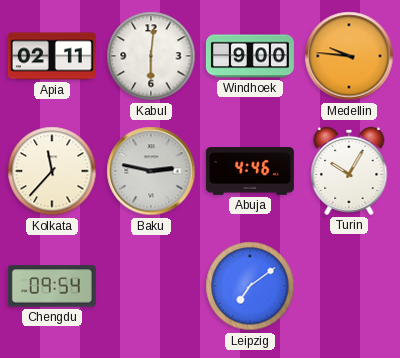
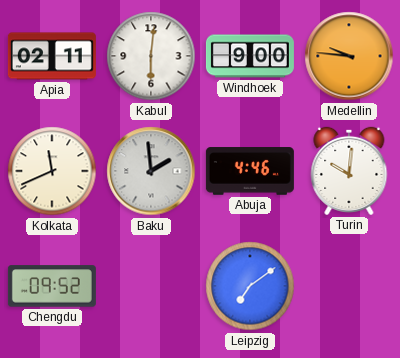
Kolkata: 11:37 -> 11:41 (52, 171)
Baku: 2:47 -> 1:59 (151, 171)
Turin: 10:05 -> 10:01 (349, 171)
Chengdu: 09:54 -> 09:52 (52, 286)
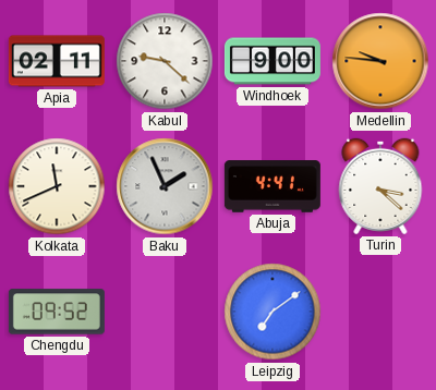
Kabul: 6:01 -> 9:22 (165, 61)
Baku: 1:59 -> 1:56 (165, 186)
Abuja: 4:46 -> 4:41 (272, 186)
Turin: 10:01 -> 3:22 (380, 186)
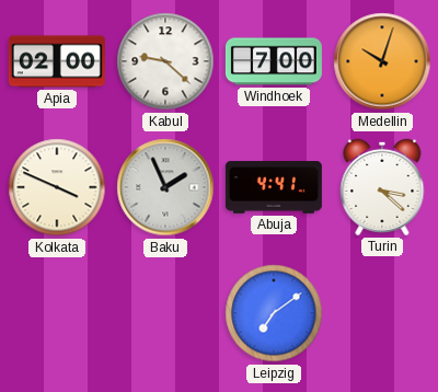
Apia: 02:11 -> 02:00 (57, 61)
Windhoek: 9:00 -> 7:00 (274, 61)
Medellin: 9:46 -> 10:03 (382, 61)
Kolkata: 11:41 -> 3:49 (57, 187)
Chengdu: 09:52 -> none (57, 312)
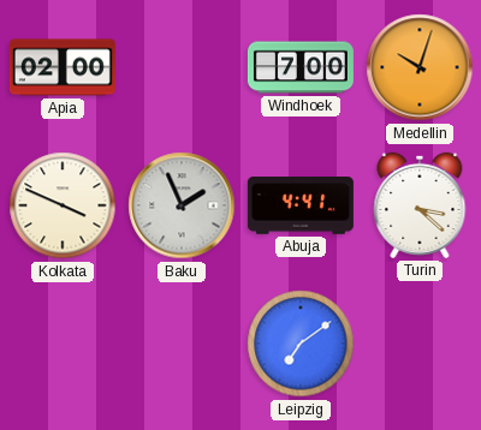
Kabul: 9:22 -> none (165, 61)
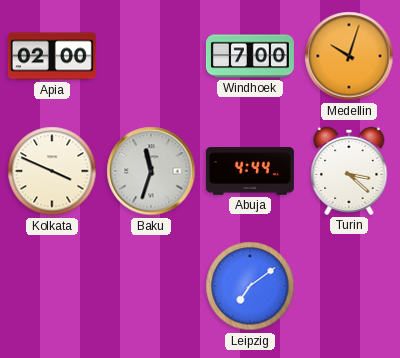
Baku: 1:56 -> 11:33 (151, 171)
Abuja: 4:41 -> 4:44 (250, 171)
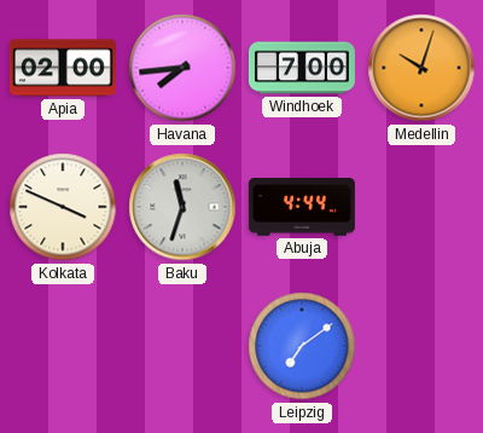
Havana: none -> 7:44 (182, 68)
Turin: 3:22 -> none (349, 171)
